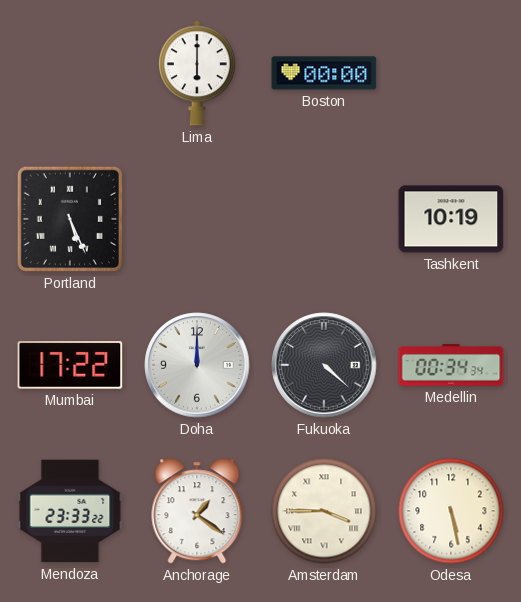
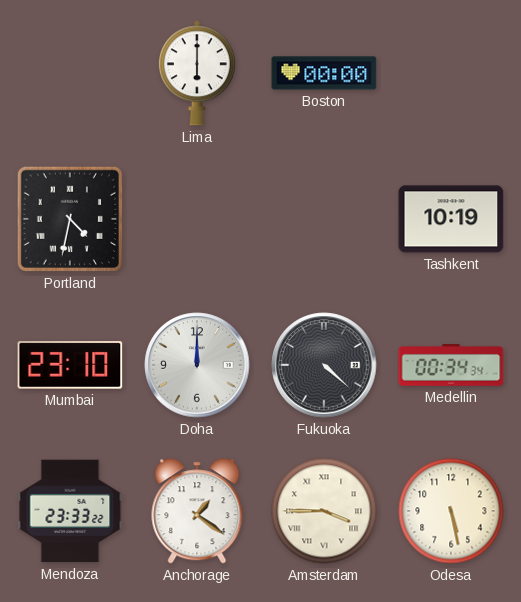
Portland: 5:26 -> 4:32 (70, 219)
Mumbai: 17:22 -> 23:10 (70, 365)
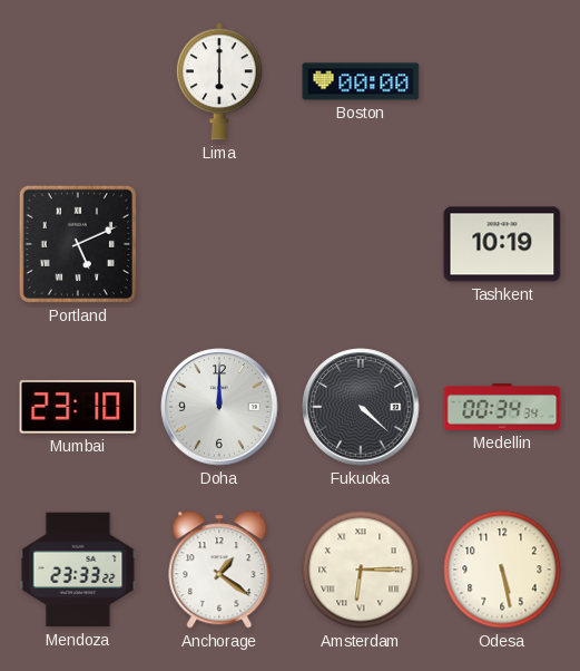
Portland: 4:32 -> 5:11 (78, 244)
Amsterdam: 3:45 -> 6:15 (361, 570)
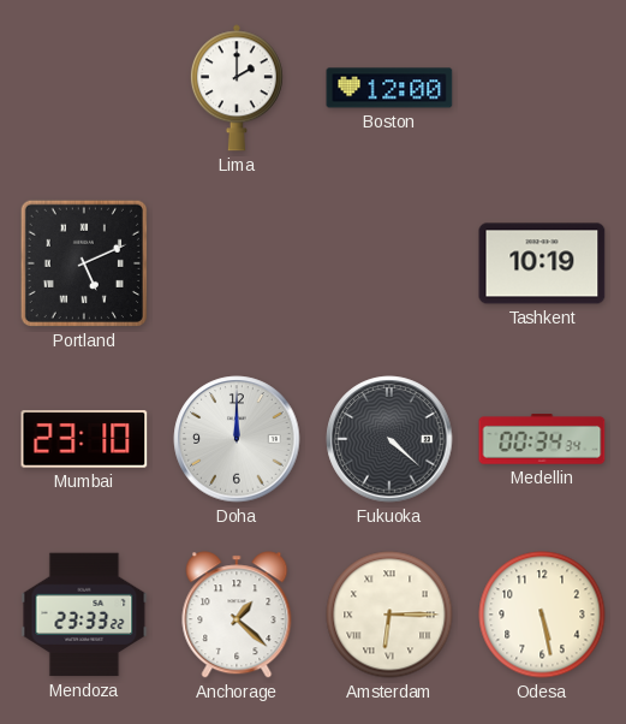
Lima: 6:00 -> 2:00 (237, 88)
Boston: 00:00 -> 12:00 (389, 88)
Anchorage: 1:21 -> 1:22 (237, 615)
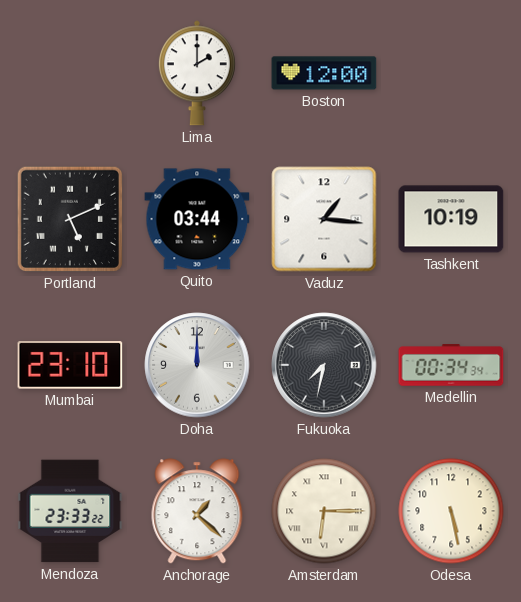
Quito: none -> 03:44 (197, 219)
Vaduz: none -> 1:16 (324, 219)
Fukuoka: 4:22 -> 7:32 (324, 365)
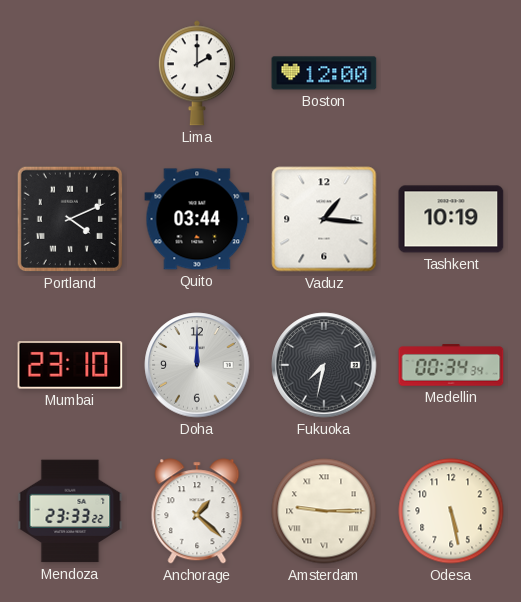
Portland: 5:11 -> 4:11 (70, 219)
Amsterdam: 6:15 -> 9:15 (324, 511)
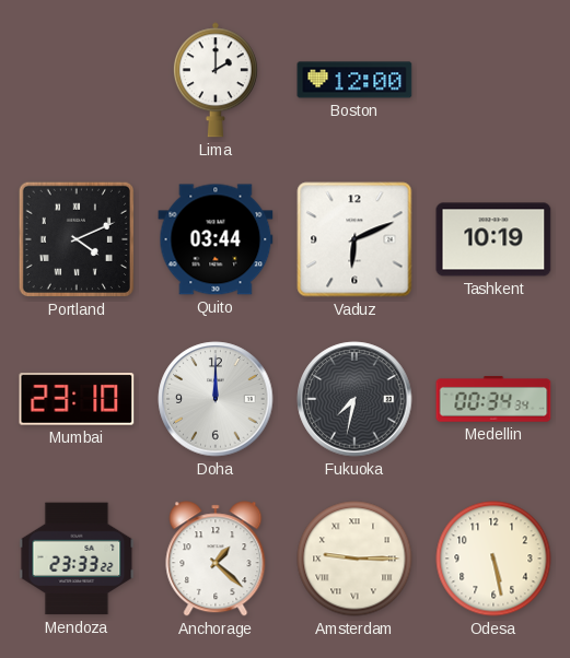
Vaduz: 1:16 -> 6:11 (354, 239)
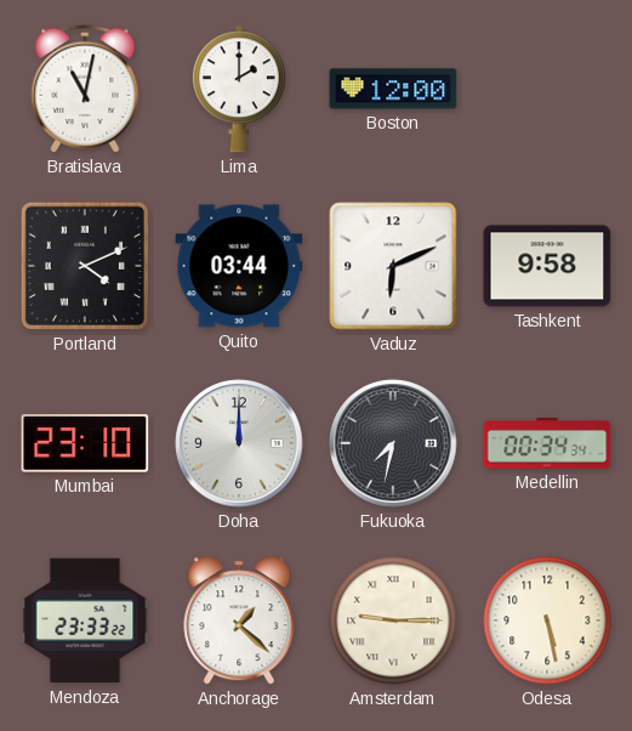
Bratislava: none -> 11:02 (85, 89)
Tashkent: 10:19 -> 9:58 (547, 266)
